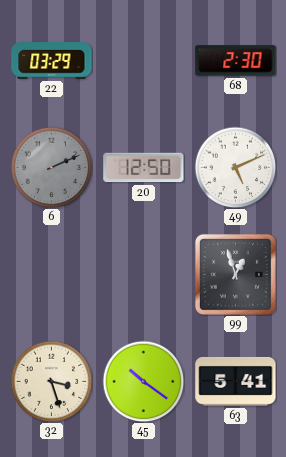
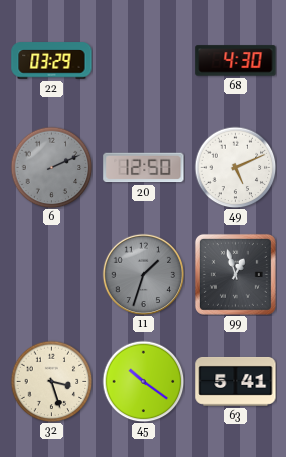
68: 2:30 -> 4:30 (236, 61)
11: none -> 1:33 (143, 274)
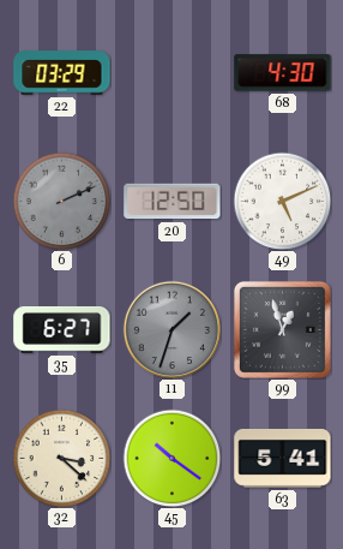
35: none -> 6:27 (62, 330)
32: 3:27 -> 3:22 (61, 458)
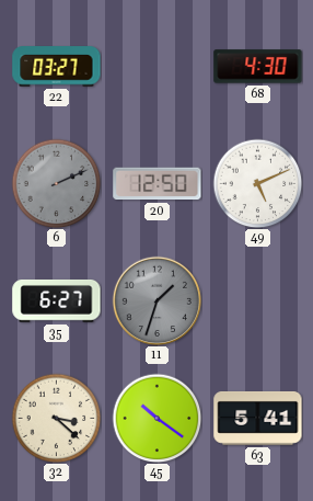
22: 03:29 -> 03:27 (57, 67)
99: 12:57 -> none (282, 329)
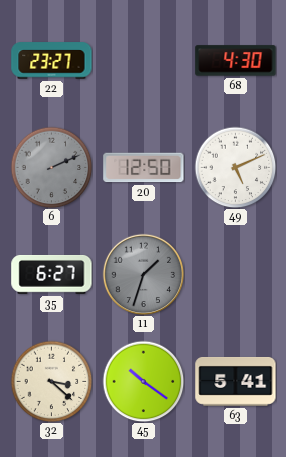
22: 03:27 -> 23:27 (52, 61)
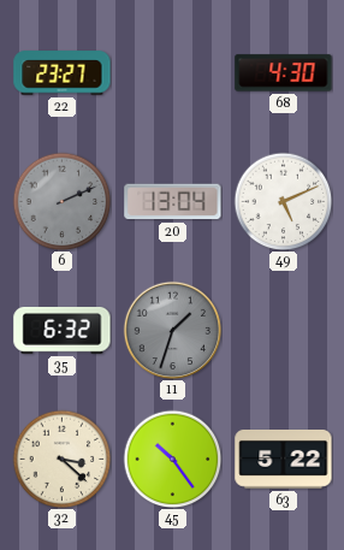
20: 12:50 -> 13:04 (173, 202)
35: 6:27 -> 6:32 (63, 331)
45: 10:21 -> 10:24 (172, 459)
63: 5:41 -> 5:22 (284, 459)
